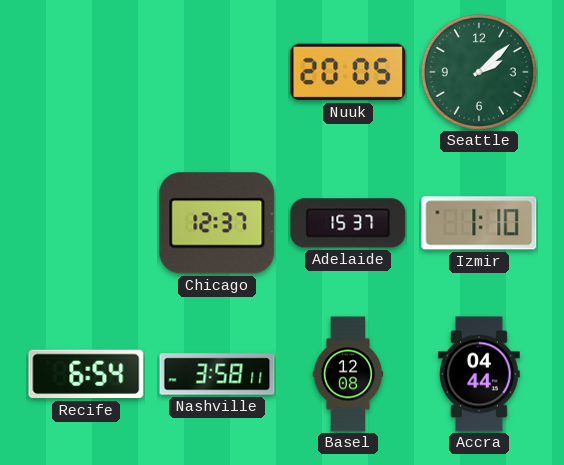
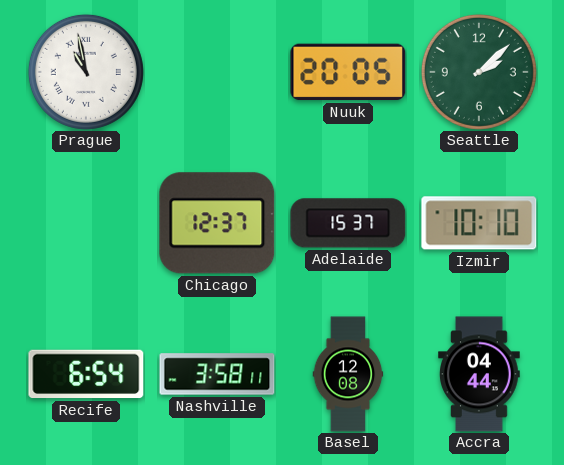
Prague: none -> 10:58 (86, 72)
Izmir: 1:10 -> 10:10 (479, 223)
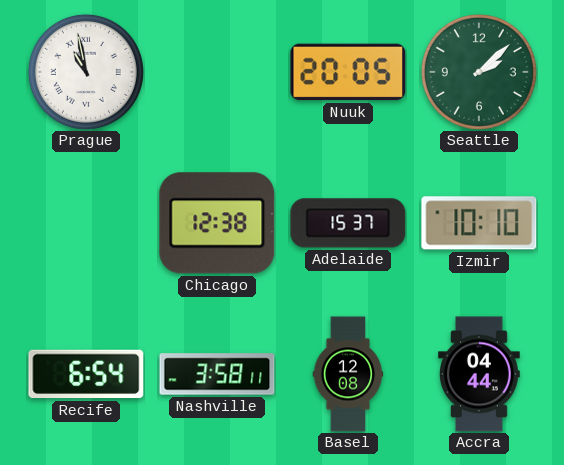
Chicago: 12:37 -> 12:38 (217, 223)
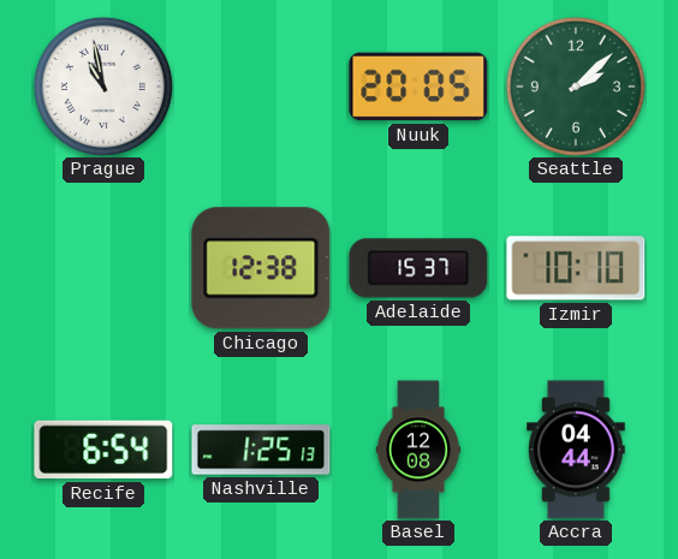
Nashville: 3:58 -> 1:25 (261, 450)
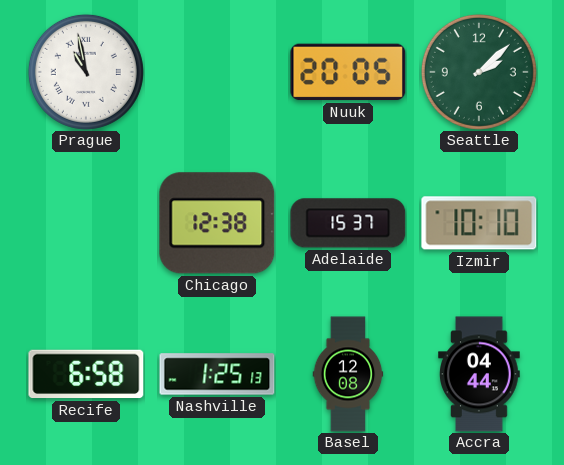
Recife: 6:54 -> 6:58 (86, 374)
